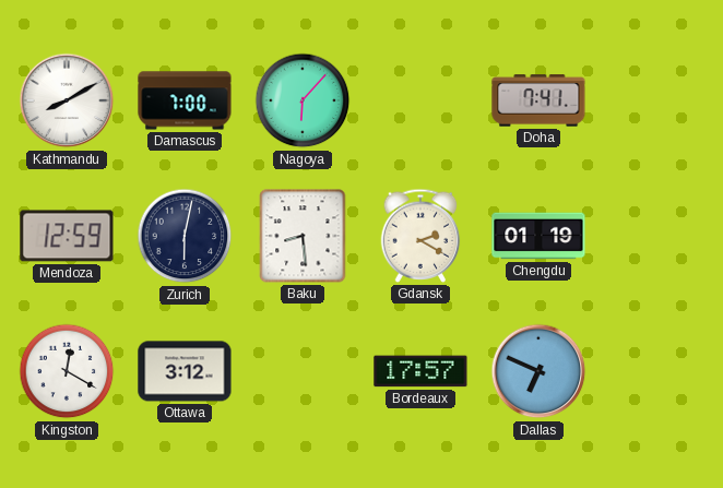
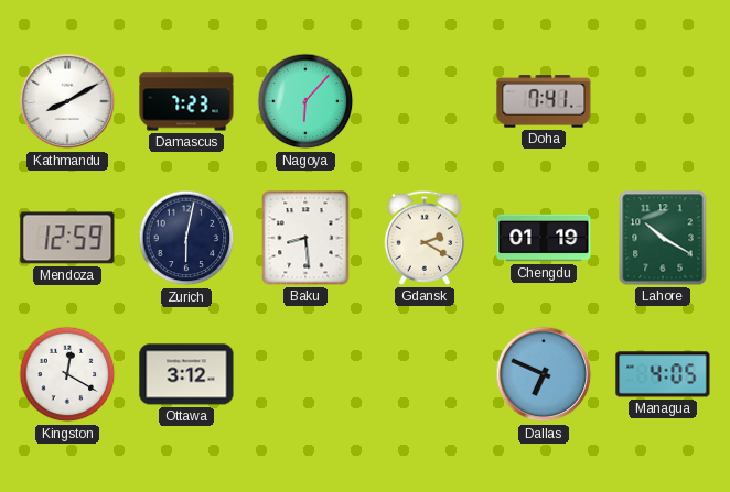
Damascus: 7:00 -> 7:23 (186, 101)
Lahore: none -> 10:20 (663, 238)
Bordeaux: 17:57 -> none (420, 371)
Managua: none -> 4:05 (663, 374)
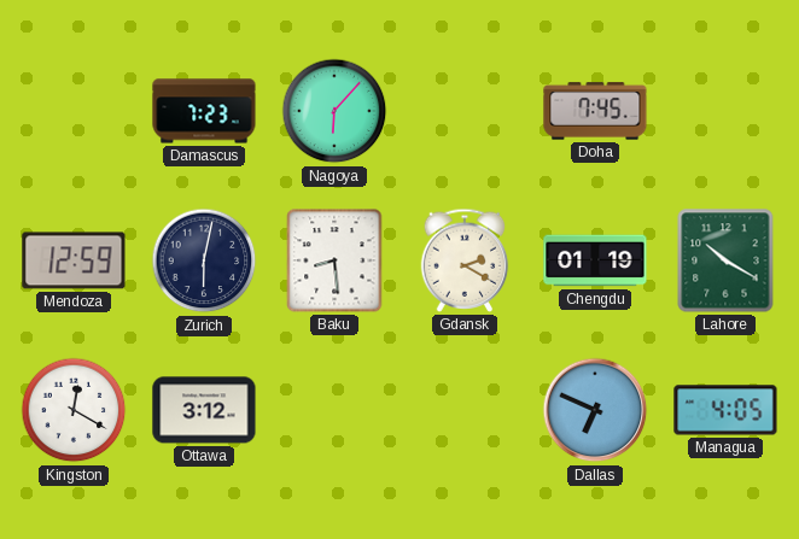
Kathmandu: 8:10 -> none (67, 101)
Doha: 7:41 -> 7:45 (595, 111)
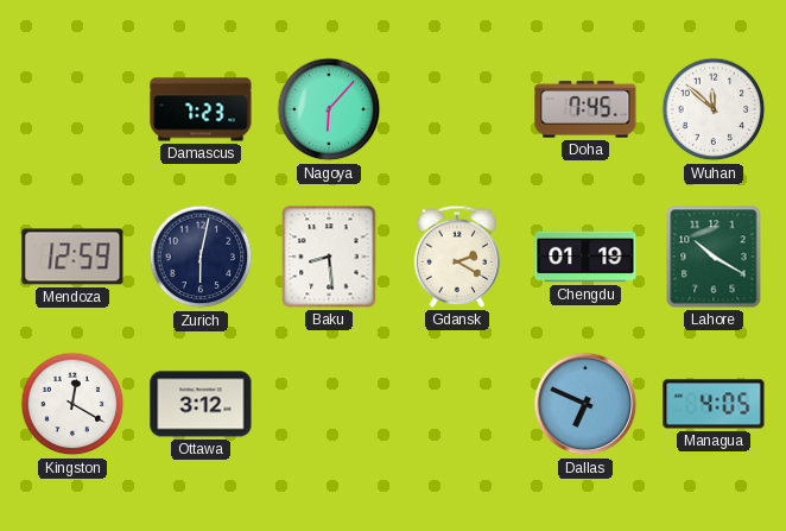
Wuhan: none -> 11:52 (714, 109)
